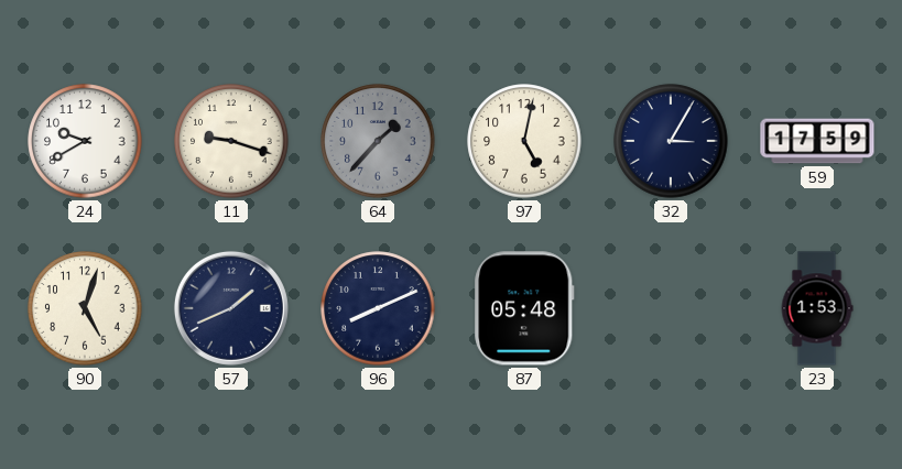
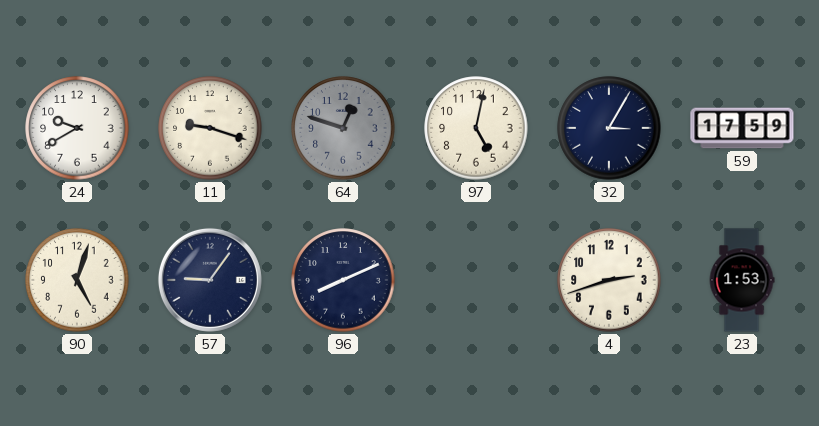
64: 1:37 -> 12:48 (343, 128)
57: 1:41 -> 9:06 (210, 280)
87: 05:48 -> none (524, 308)
4: none -> 2:42 (609, 280)
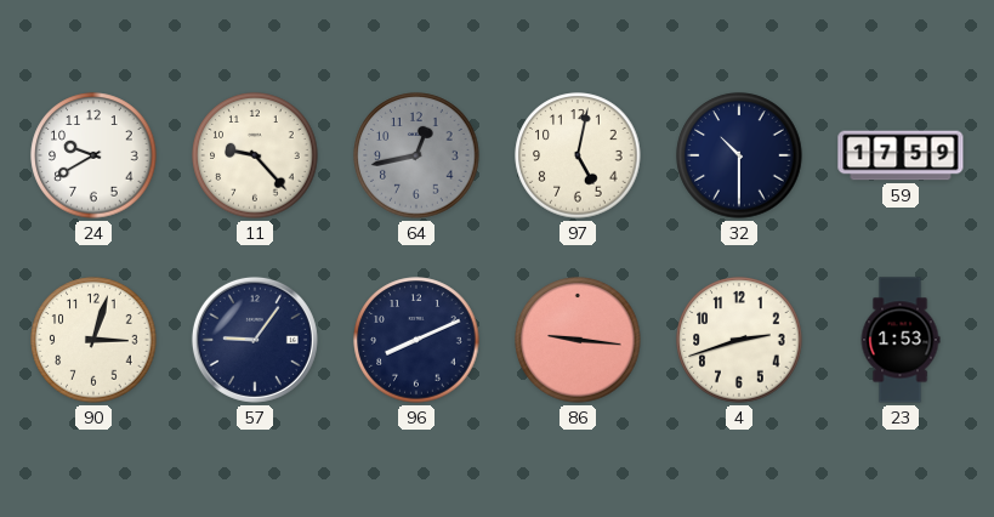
11: 9:18 -> 9:23 (255, 155)
64: 12:48 -> 12:43 (416, 155)
32: 3:05 -> 10:30 (739, 155)
90: 5:03 -> 3:03 (93, 340)
86: none -> 9:16 (578, 340)
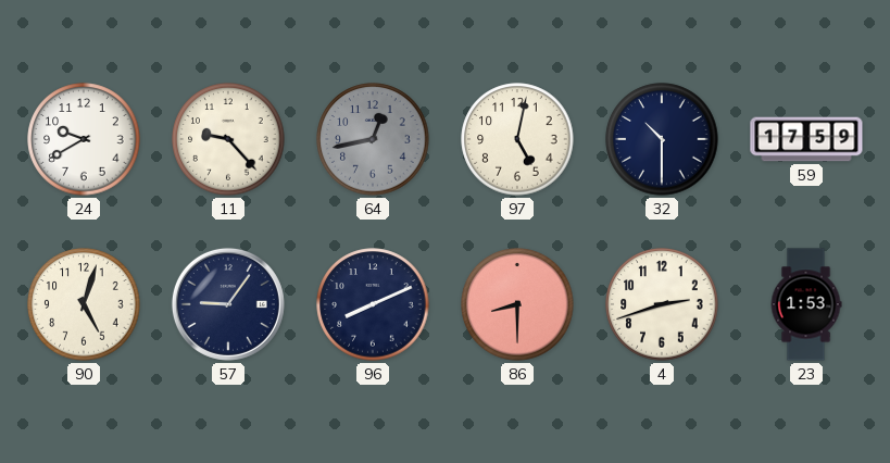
90: 3:03 -> 5:03 (84, 304)
86: 9:16 -> 8:30 (517, 304)
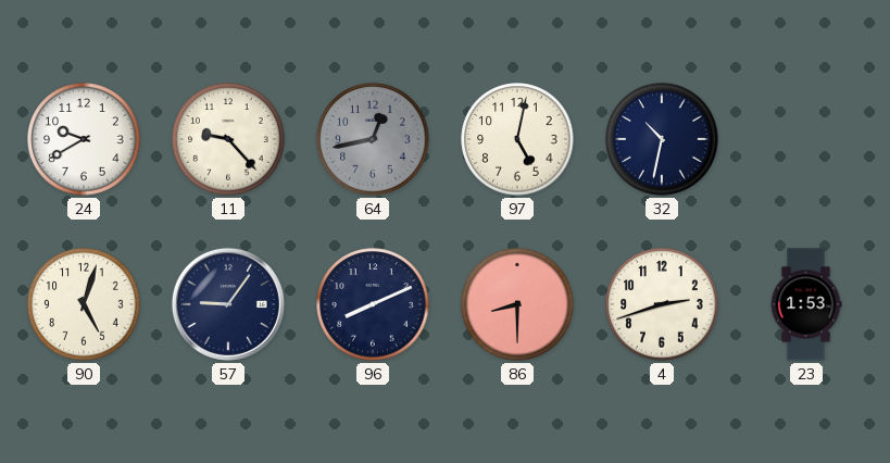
32: 10:30 -> 10:32 (662, 139)
59: 17:59 -> none (806, 139)
